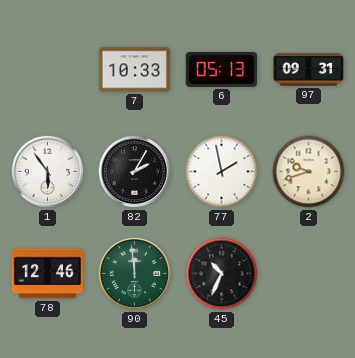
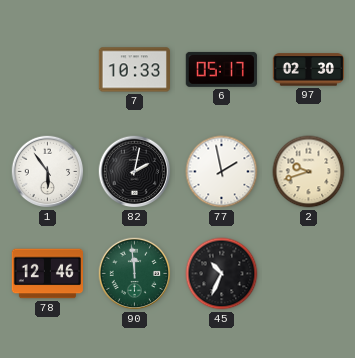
6: 05:13 -> 05:17 (221, 69)
97: 09:31 -> 02:30 (309, 70)
82: 2:05 -> 2:02 (135, 172)
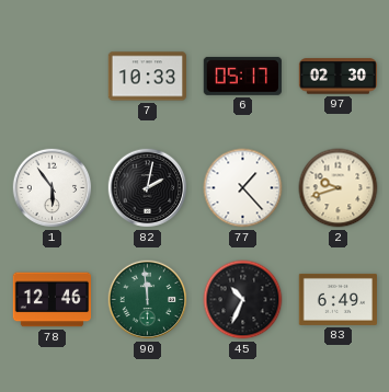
77: 1:58 -> 1:23 (243, 188)
83: none -> 6:49 (339, 299)
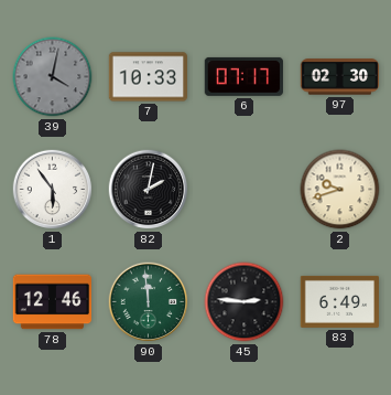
39: none -> 4:02 (53, 77)
6: 05:17 -> 07:17 (243, 76)
77: 1:23 -> none (243, 188)
45: 10:34 -> 2:46 (245, 302)
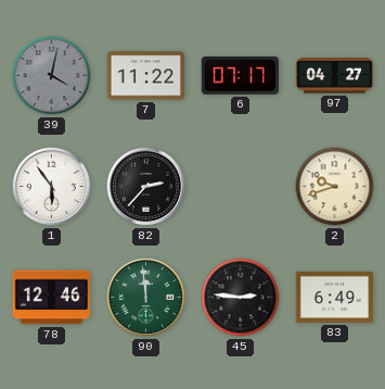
7: 10:33 -> 11:22 (146, 76)
97: 02:30 -> 04:27 (335, 76)
82: 2:02 -> 2:37 (146, 187)
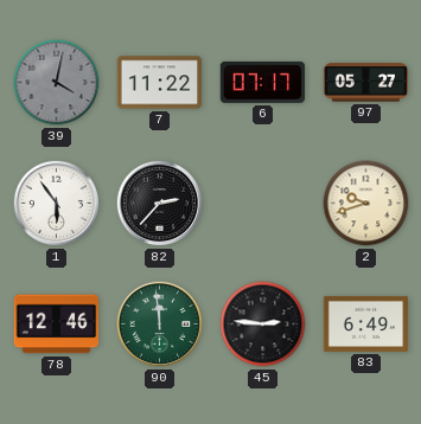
97: 04:27 -> 05:27 (366, 83)
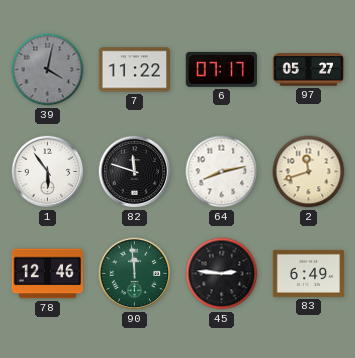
82: 2:37 -> 11:48 (135, 172)
64: none -> 8:13 (222, 172)
2: 9:42 -> 11:42 (309, 172)
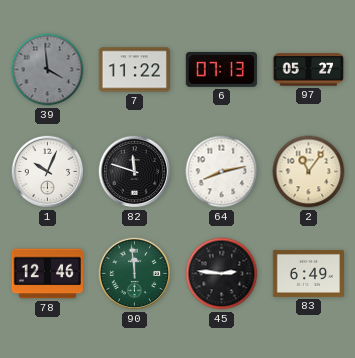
39: 4:02 -> 3:59 (48, 70)
6: 07:17 -> 07:13 (221, 69)
1: 5:54 -> 10:04 (48, 172)
2: 11:42 -> 11:06 (309, 172)
